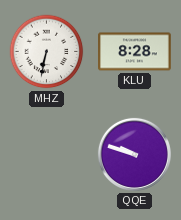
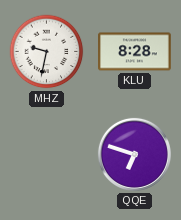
MHZ: 6:32 -> 9:32 (47, 52)
QQE: 9:48 -> 6:48 (134, 154)
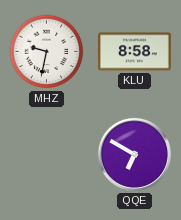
KLU: 8:28 -> 8:58 (135, 52)
QQE: 6:48 -> 6:50 (134, 154)
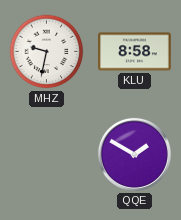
QQE: 6:50 -> 1:50 (134, 154)
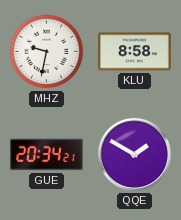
GUE: none -> 20:34 (47, 155)
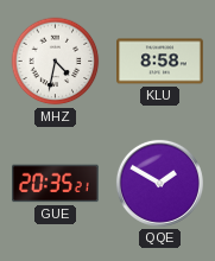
MHZ: 9:32 -> 4:32 (56, 62)
GUE: 20:34 -> 20:35 (56, 184)
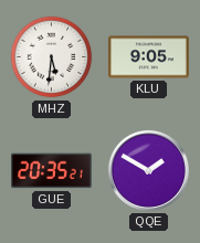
MHZ: 4:32 -> 5:31 (52, 57)
KLU: 8:58 -> 9:05 (149, 57)
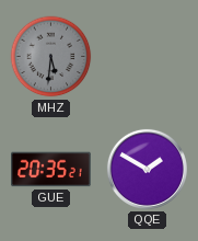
MHZ dial: white -> grey (51, 57)
KLU: 9:05 -> none (149, 57)
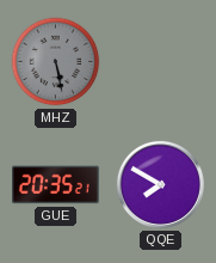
MHZ: 5:31 -> 5:28 (56, 62)
QQE: 1:50 -> 7:50 (160, 184)
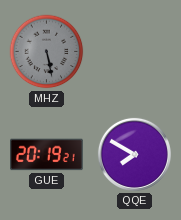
GUE: 20:35 -> 20:19 (47, 155)
